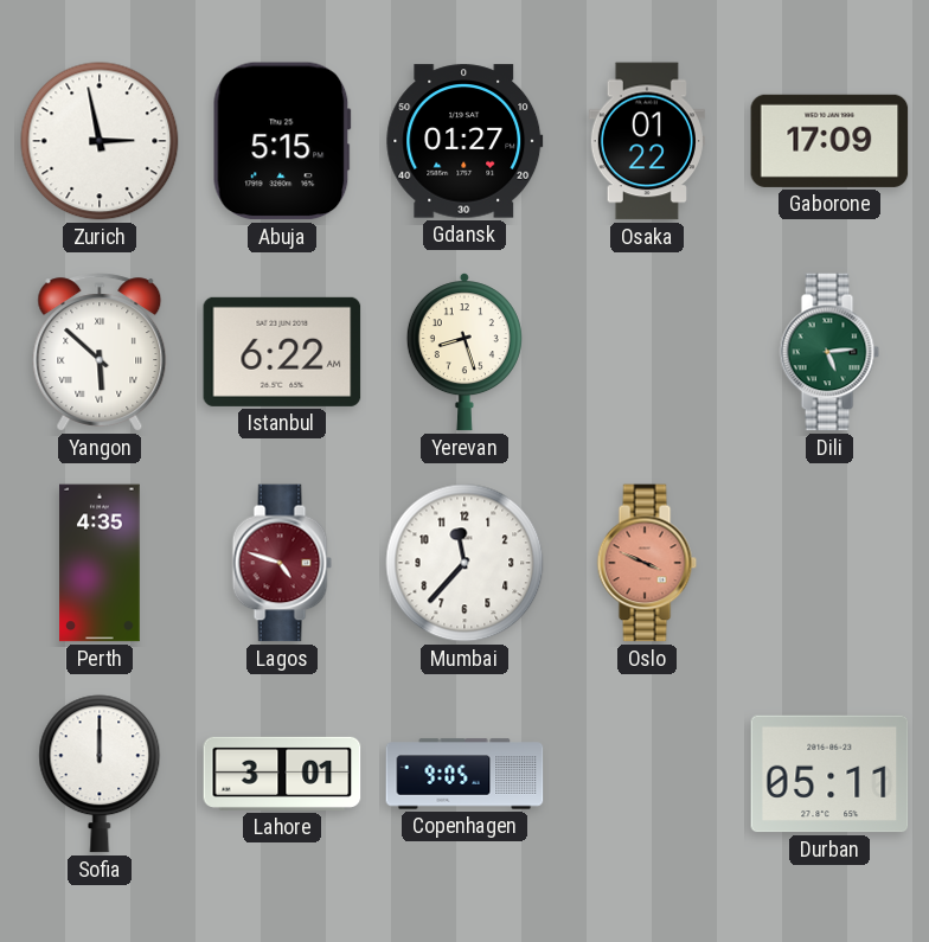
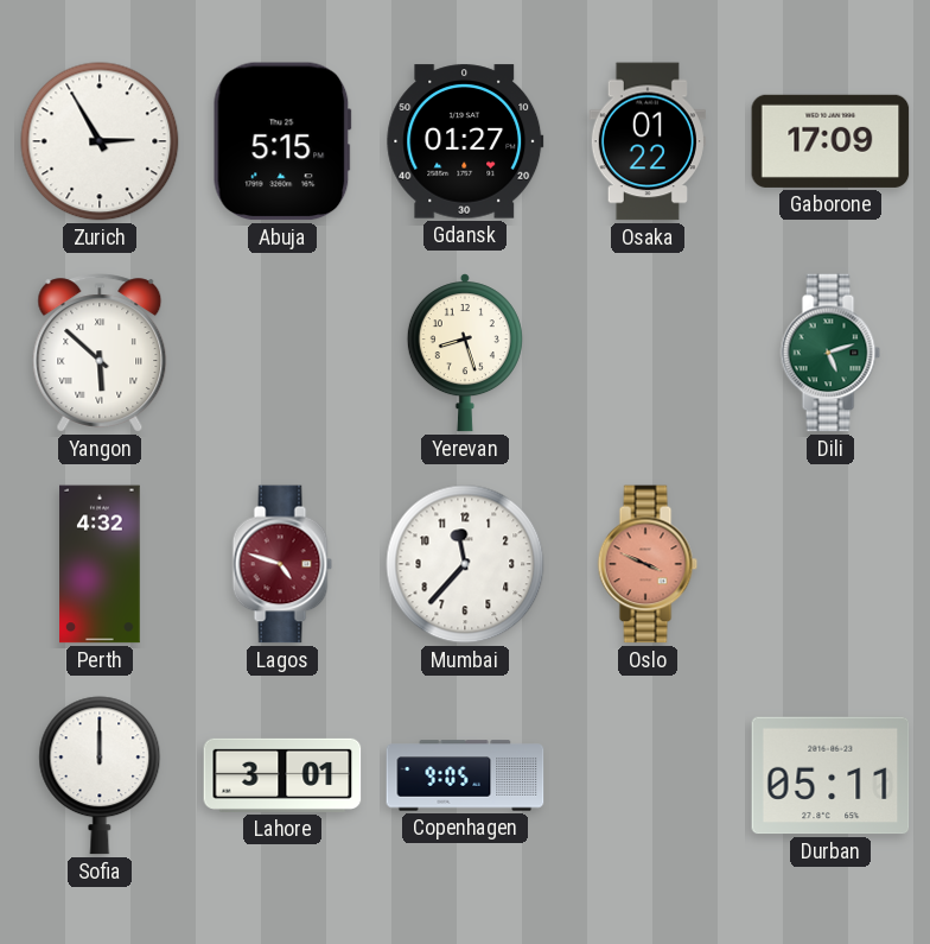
Zurich: 2:58 -> 2:55 (100, 141)
Istanbul: 6:22 -> none (282, 352)
Dili: 5:14 -> 5:12 (830, 353)
Perth: 4:35 -> 4:32 (100, 564)
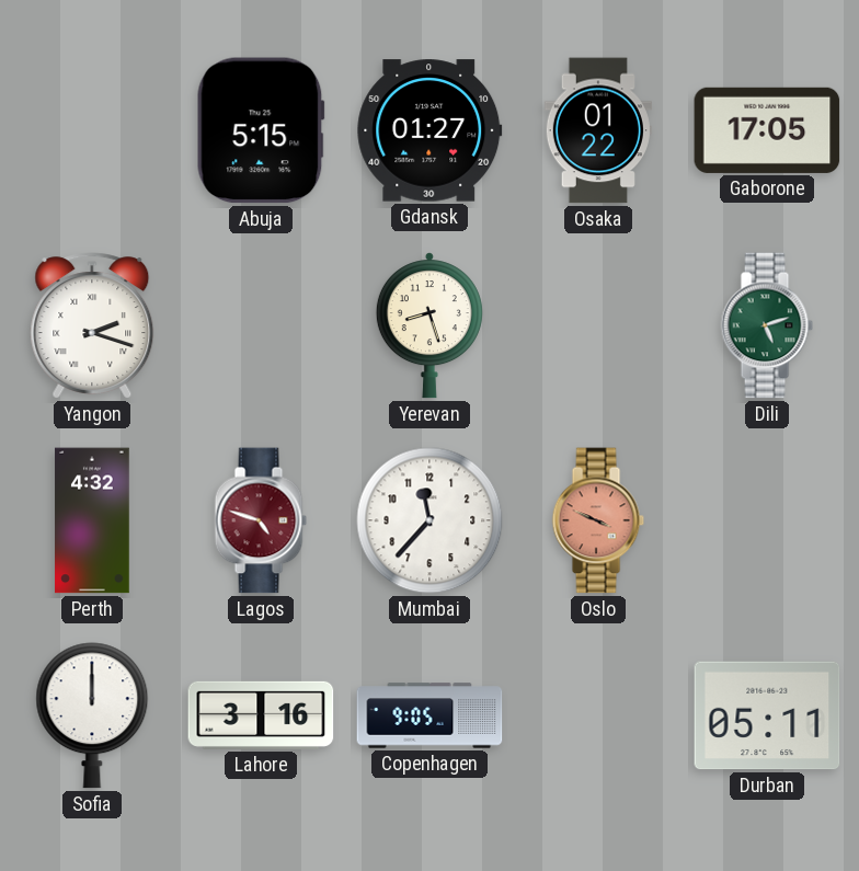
Zurich: 2:55 -> none (100, 141)
Gaborone: 17:09 -> 17:05 (767, 130)
Yangon: 5:52 -> 2:18 (92, 325)
Lahore: 3:01 -> 3:16 (261, 715)
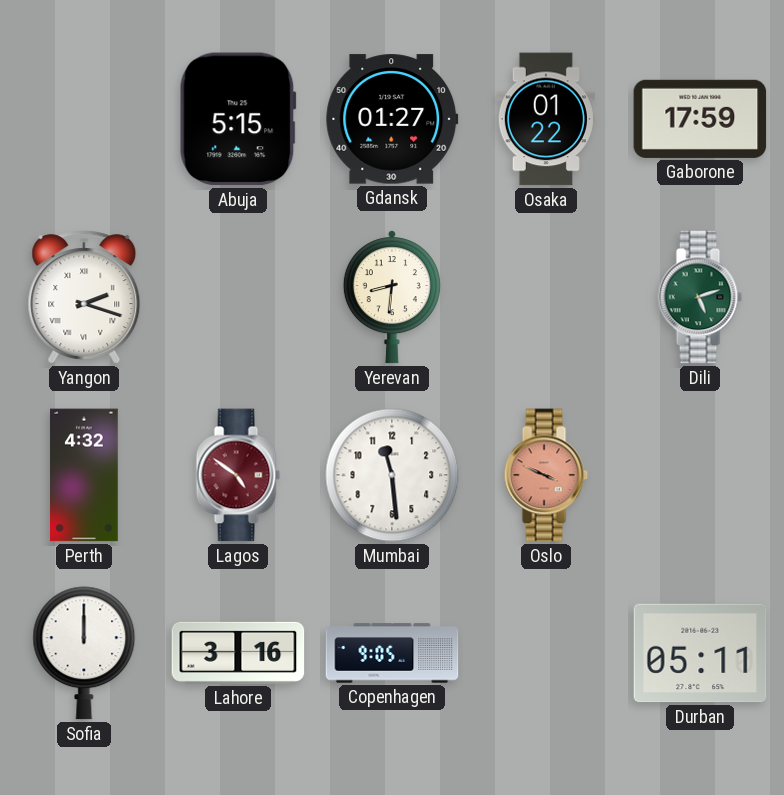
Gaborone: 17:05 -> 17:59 (700, 119)
Yerevan: 8:27 -> 8:31 (392, 297)
Lagos: 4:48 -> 4:51 (238, 475)
Mumbai: 11:37 -> 11:29 (392, 475)
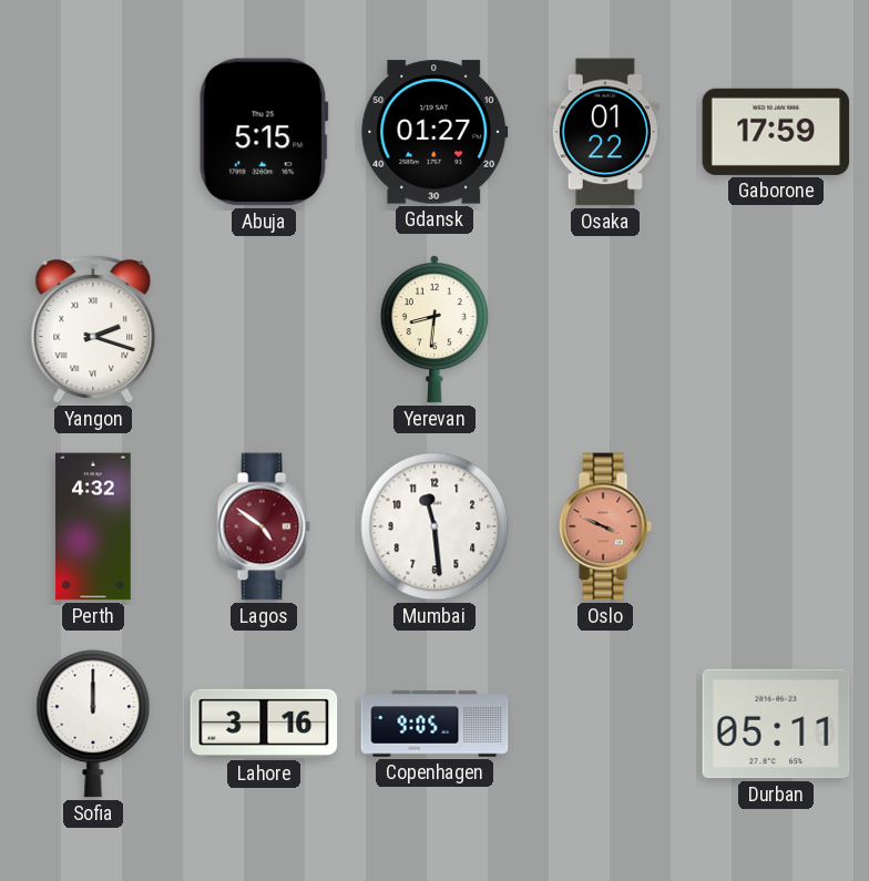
Dili: 5:12 -> none (700, 297)
